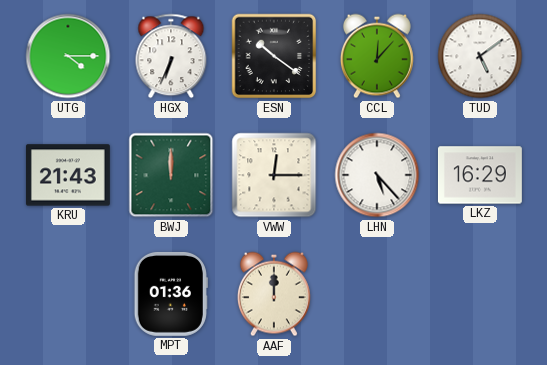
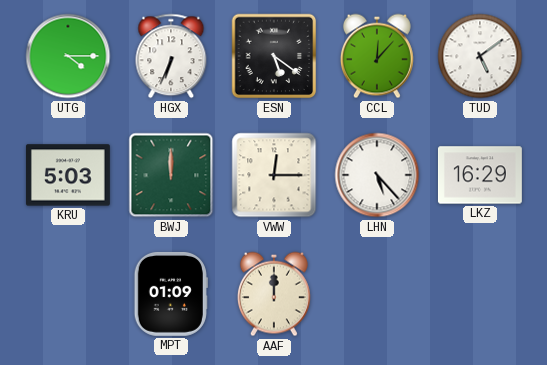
ESN: 10:21 -> 5:21 (274, 56)
KRU: 21:43 -> 5:03 (68, 175)
MPT: 01:36 -> 01:09 (171, 294)
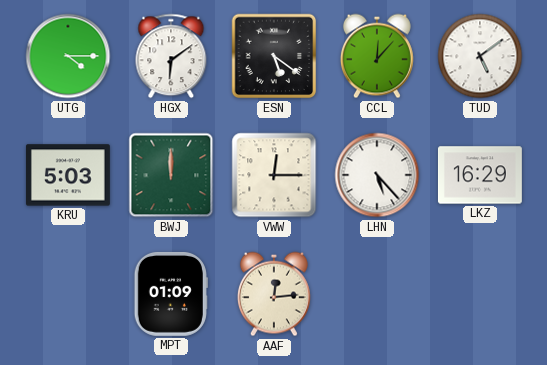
HGX: 6:34 -> 6:09 (171, 56)
AAF: 12:00 -> 12:14 (274, 294)
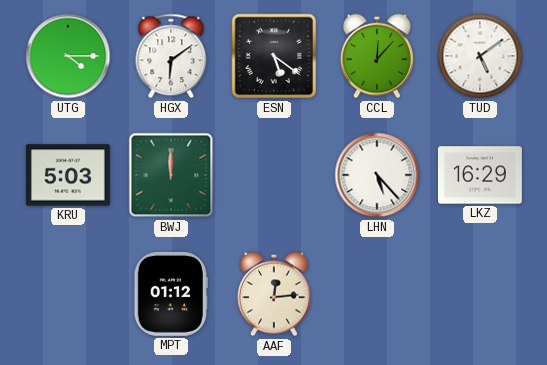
VWW: 12:15 -> none (274, 175)
MPT: 01:09 -> 01:12 (171, 294)
